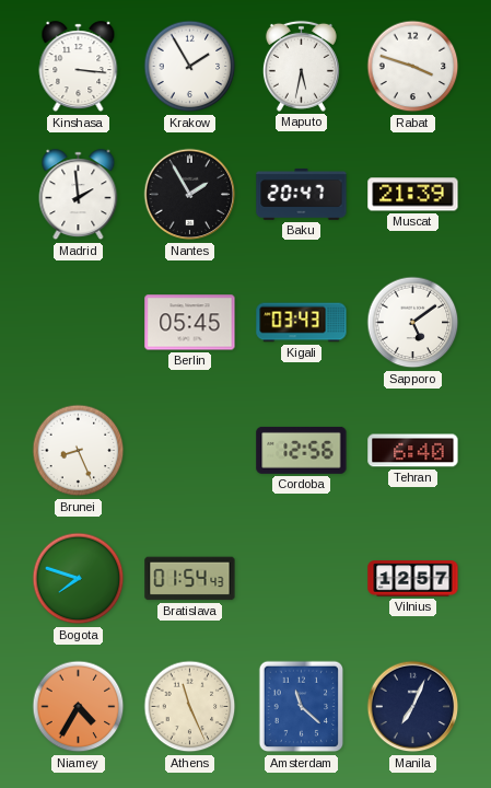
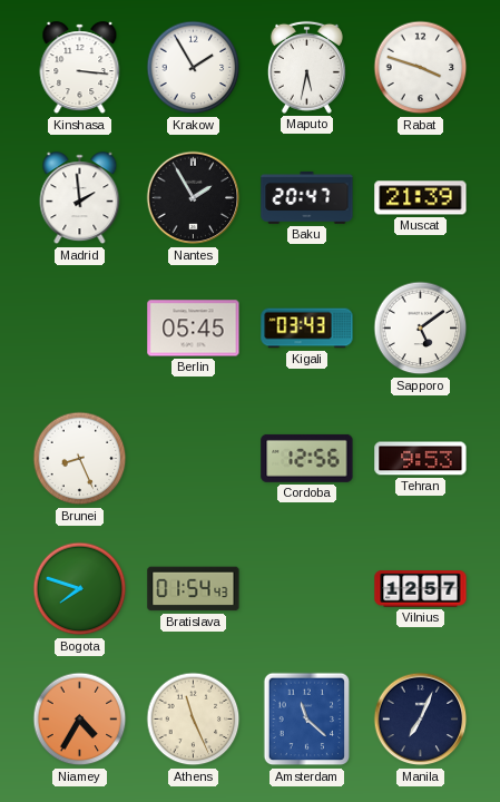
Tehran: 6:40 -> 9:53 (421, 459)
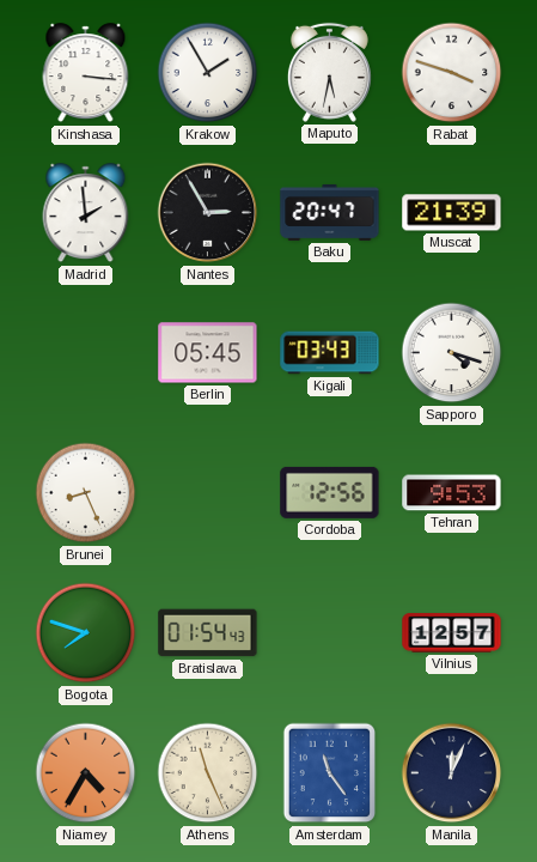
Nantes: 1:55 -> 2:55 (208, 213)
Sapporo: 5:09 -> 4:18 (452, 353)
Amsterdam: 11:22 -> 11:24 (330, 773)
Manila: 7:04 -> 12:04 (452, 773)
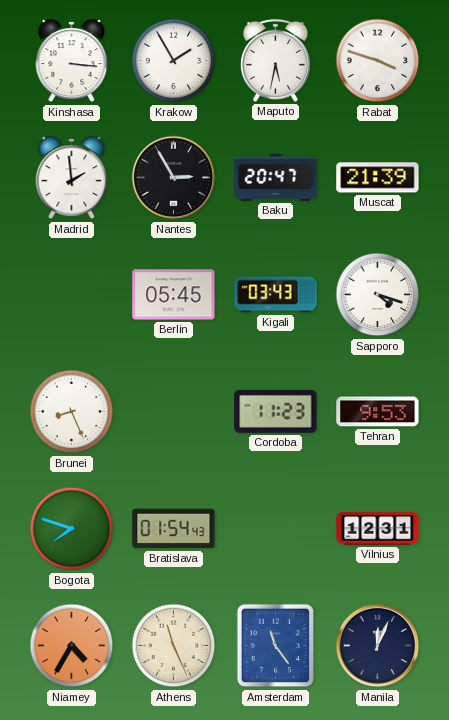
Cordoba: 12:56 -> 11:23 (276, 411)
Vilnius: 12:57 -> 12:31 (378, 529)
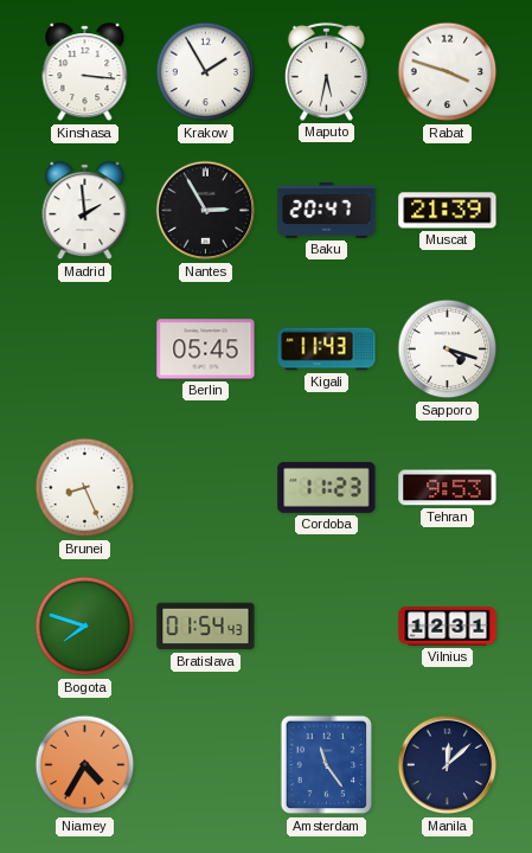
Kigali: 03:43 -> 11:43 (327, 349)
Athens: 11:26 -> none (174, 646)
Manila: 12:04 -> 12:08 (448, 765)
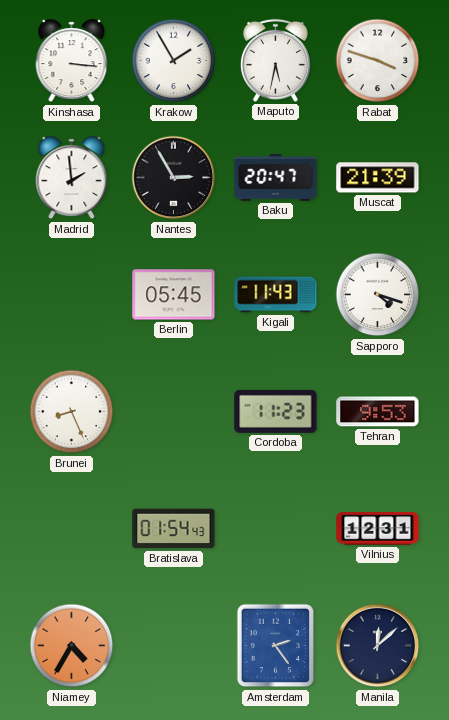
Bogota: 7:48 -> none (85, 627)
Amsterdam: 11:24 -> 2:24 (276, 646)
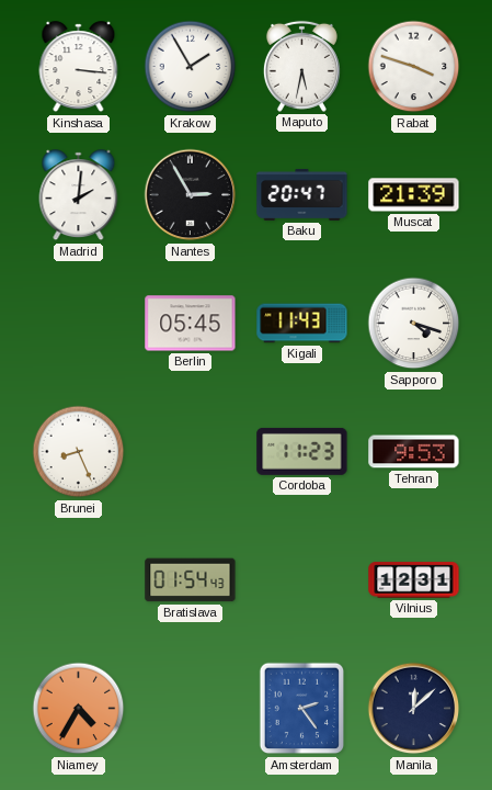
Madrid: 1:59 -> 2:01 (79, 195)
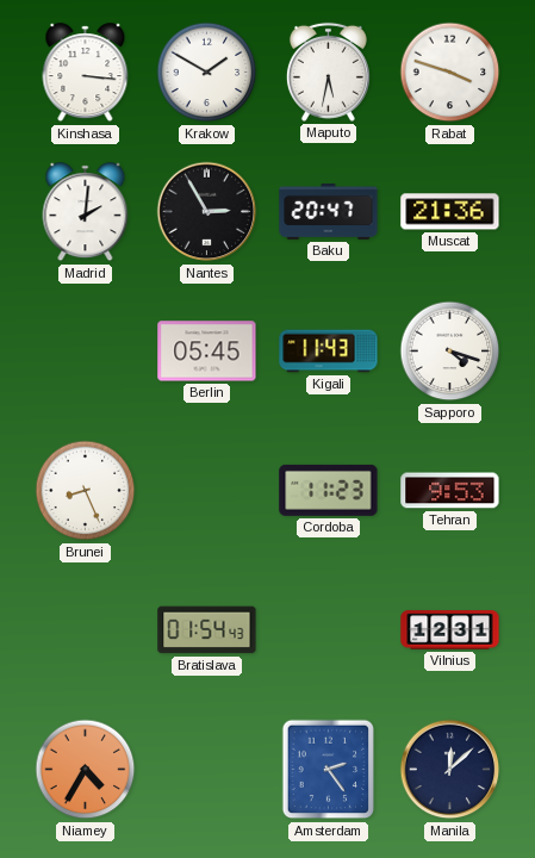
Krakow: 1:55 -> 1:50 (207, 73)
Muscat: 21:39 -> 21:36 (450, 212)
